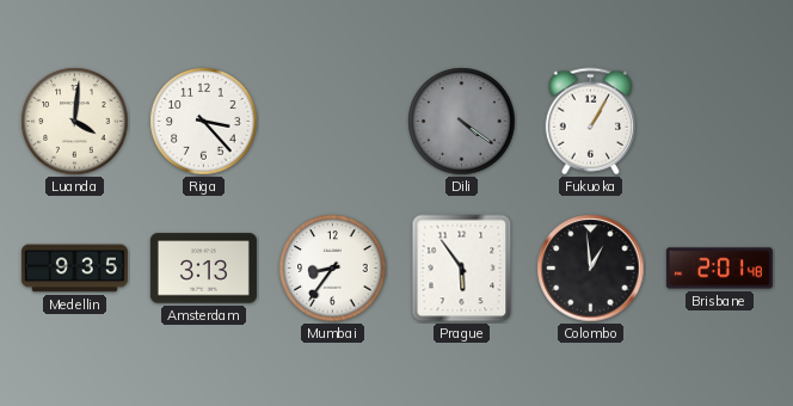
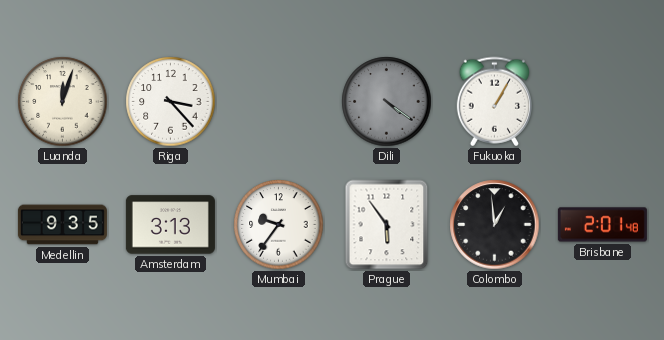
Luanda: 4:01 -> 12:03 (63, 102)
Mumbai: 8:36 -> 9:36 (279, 225)
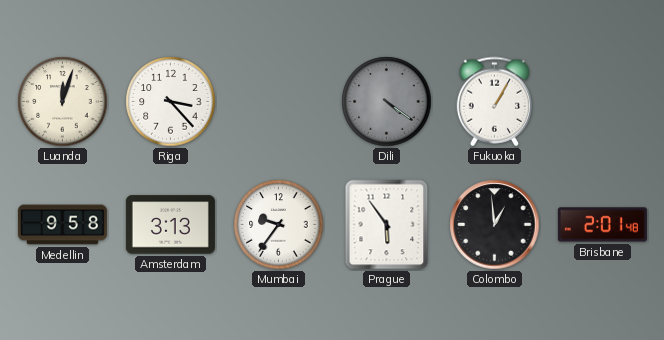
Medellin: 9:35 -> 9:58 (62, 225)
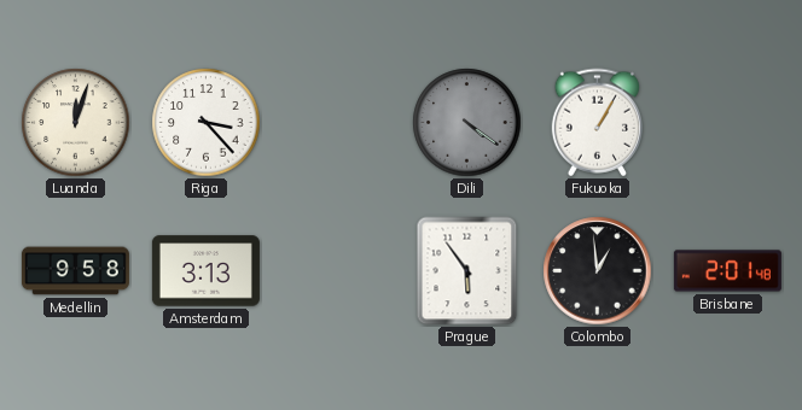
Mumbai: 9:36 -> none (279, 225)
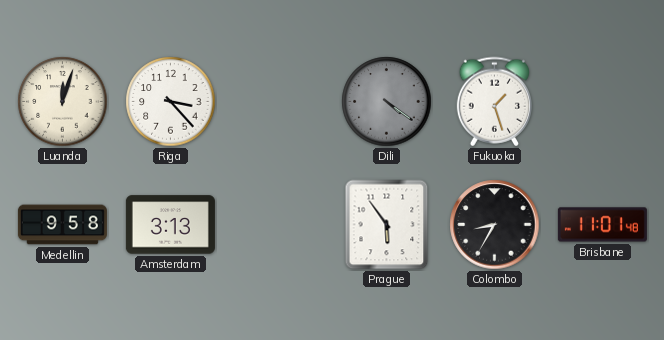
Fukuoka: 1:05 -> 1:27 (494, 102)
Colombo: 12:59 -> 8:35 (495, 225)
Brisbane: 2:01 -> 11:01 (602, 225)
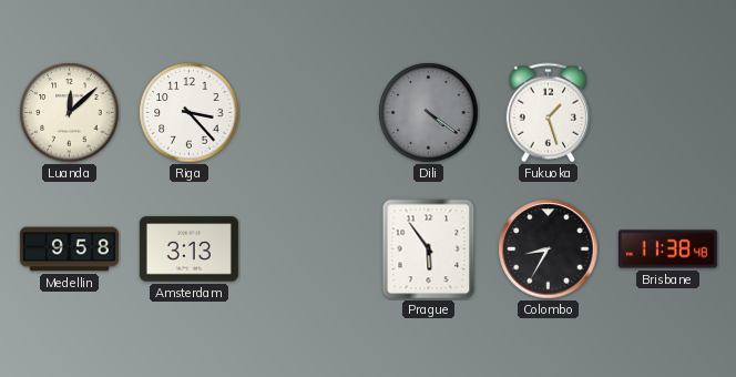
Luanda: 12:03 -> 12:08 (70, 113)
Brisbane: 11:01 -> 11:38 (667, 249)
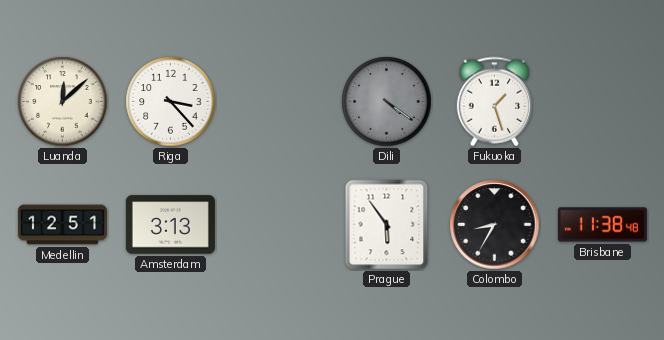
Medellin: 9:58 -> 12:51 (62, 225)
